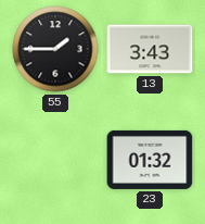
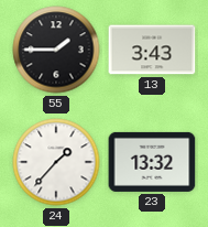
24: none -> 1:37 (56, 162)
23: 01:32 -> 13:32 (152, 162)
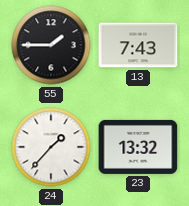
13: 3:43 -> 7:43 (138, 45)
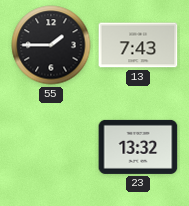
24: 1:37 -> none (51, 147)
